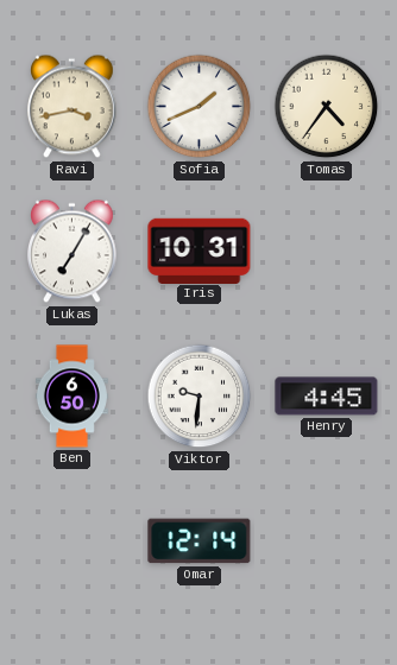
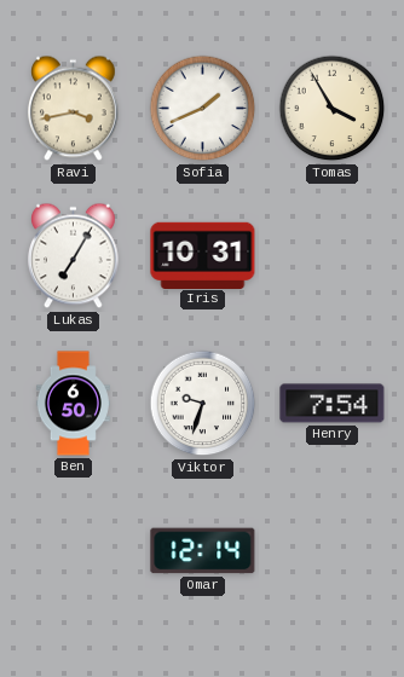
Tomas: 4:36 -> 3:55 (333, 109)
Viktor: 9:31 -> 9:33 (203, 404)
Henry: 4:45 -> 7:54 (333, 404)
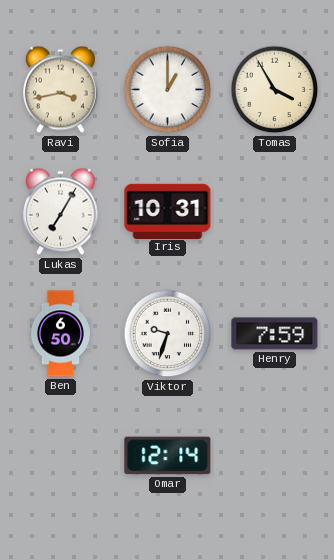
Sofia: 1:41 -> 1:00 (168, 90)
Henry: 7:54 -> 7:59 (275, 334)
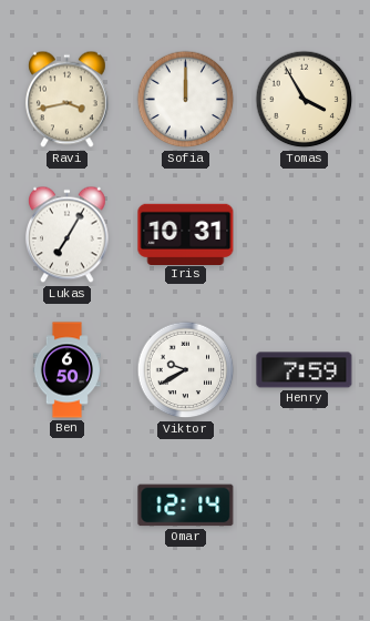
Sofia: 1:00 -> 12:00 (186, 100)
Viktor: 9:33 -> 9:40 (186, 370)
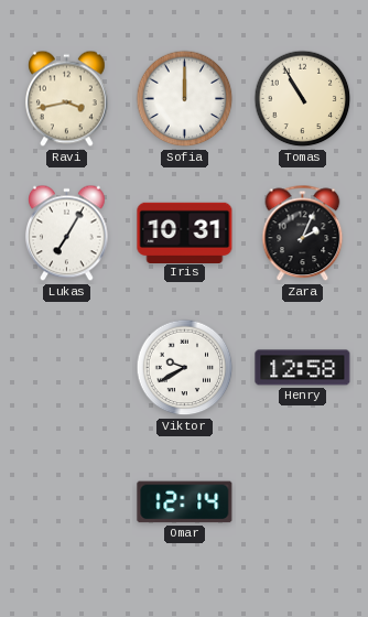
Tomas: 3:55 -> 10:55 (303, 99)
Zara: none -> 2:04 (303, 234)
Ben: 6:50 -> none (66, 370)
Henry: 7:59 -> 12:58 (303, 368)
